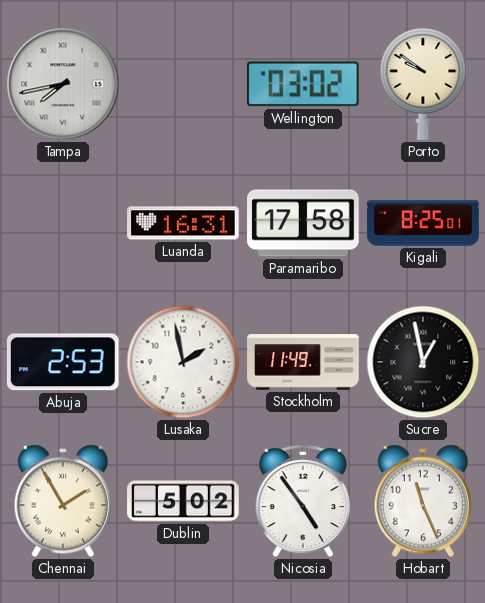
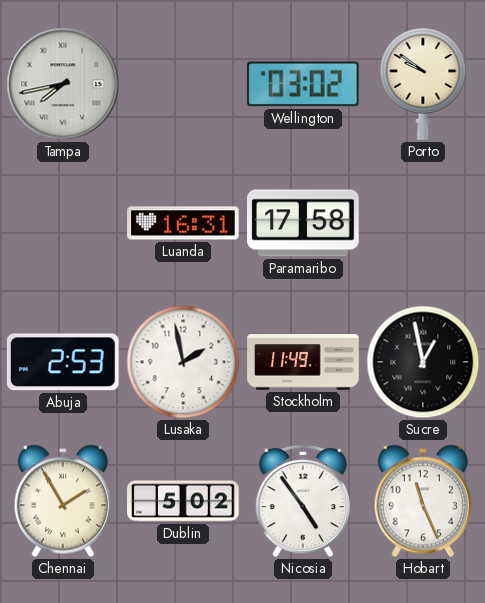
Kigali: 8:25 -> none (423, 223)
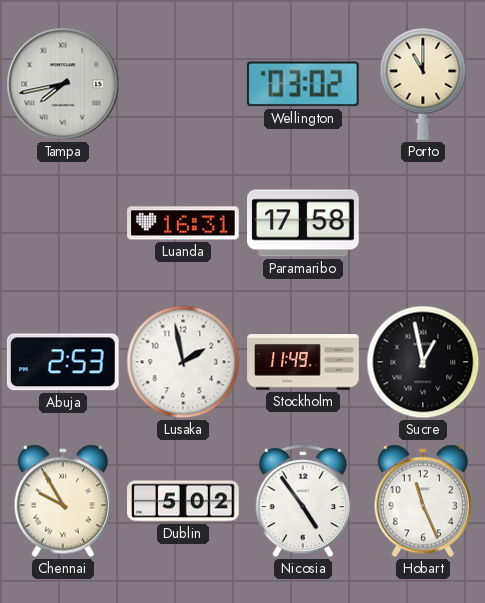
Porto: 9:51 -> 11:00 (423, 84)
Chennai: 1:55 -> 9:55 (63, 501)
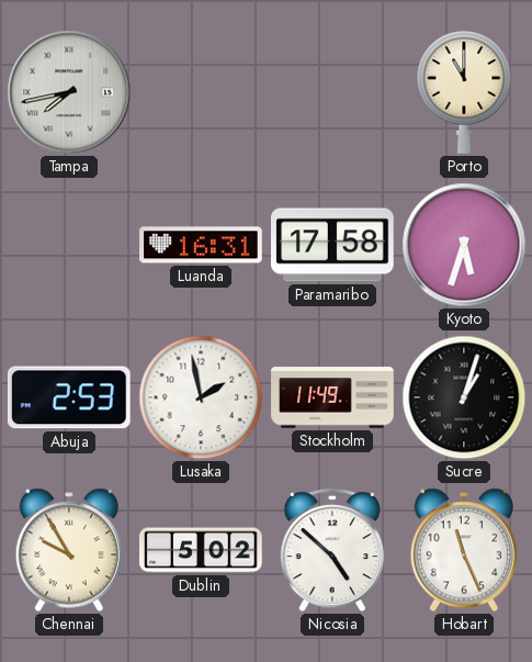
Wellington: 03:02 -> none (303, 84)
Kyoto: none -> 5:33 (464, 245)
Sucre: 12:58 -> 1:03 (464, 397)
Nicosia: 4:54 -> 4:52 (332, 550)
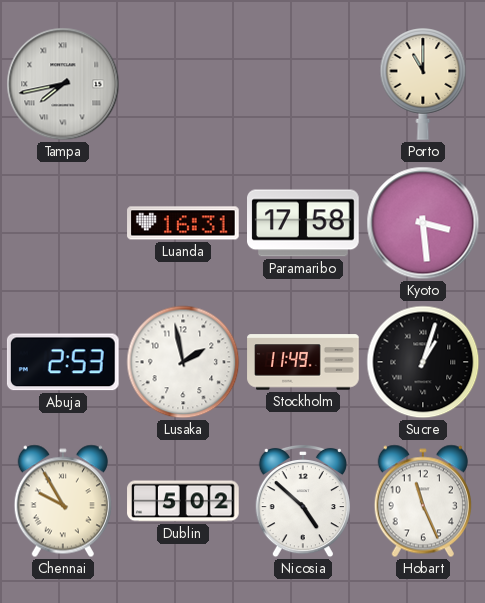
Kyoto: 5:33 -> 3:29 (423, 223)
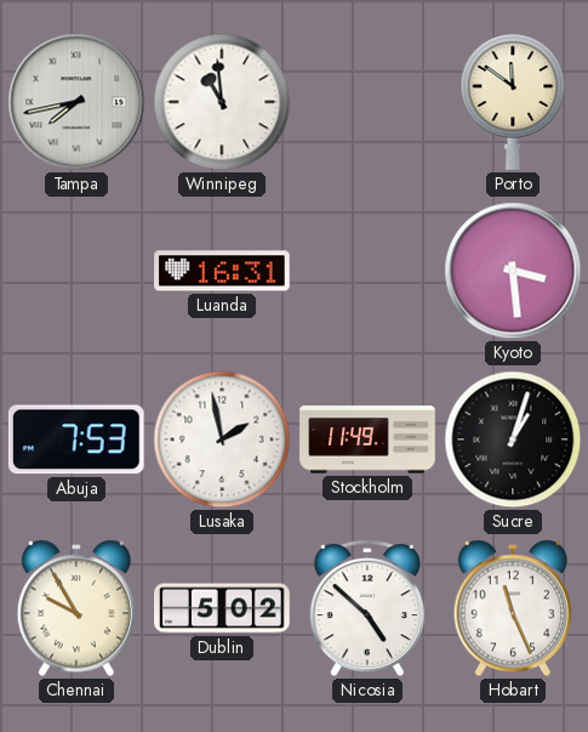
Winnipeg: none -> 10:59 (222, 102)
Porto: 11:00 -> 11:51 (513, 102)
Paramaribo: 17:58 -> none (304, 223)
Abuja: 2:53 -> 7:53 (76, 439)
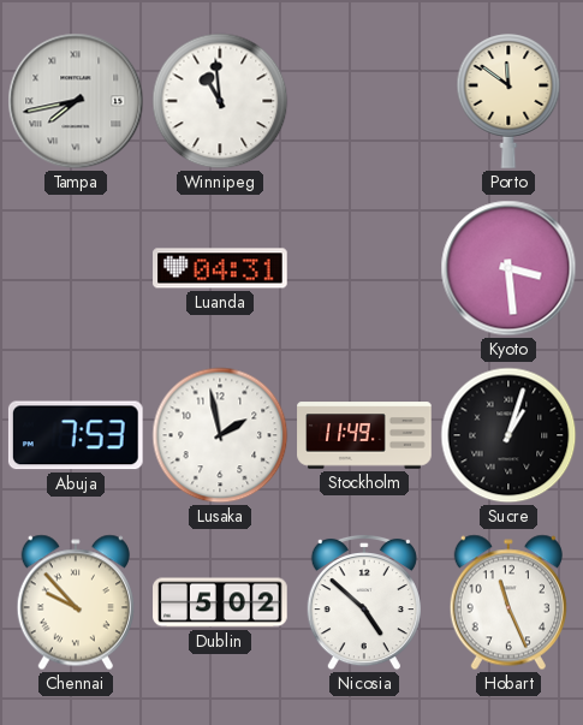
Luanda: 16:31 -> 04:31 (220, 268)
Chennai: 9:55 -> 9:53 (76, 602)
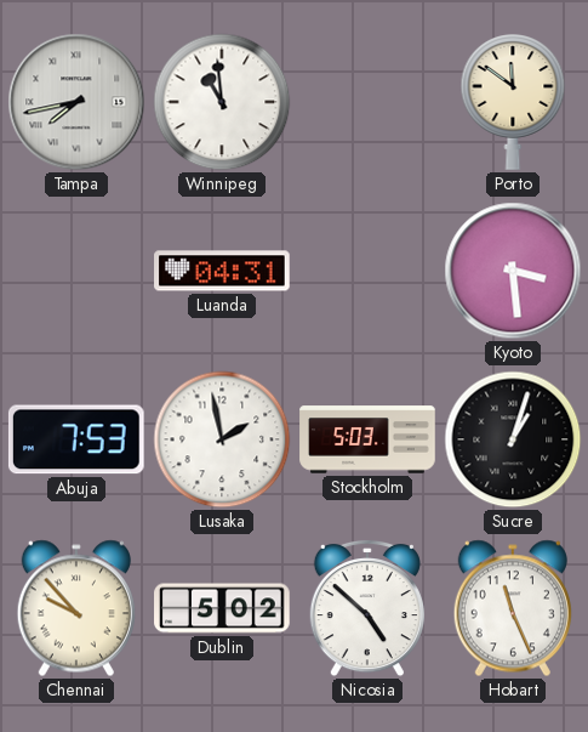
Stockholm: 11:49 -> 5:03 (367, 439)
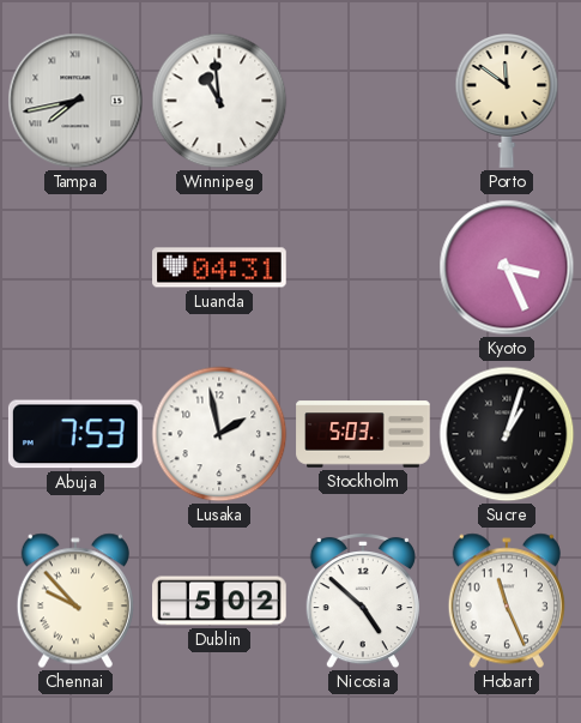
Kyoto: 3:29 -> 3:26 (507, 267)
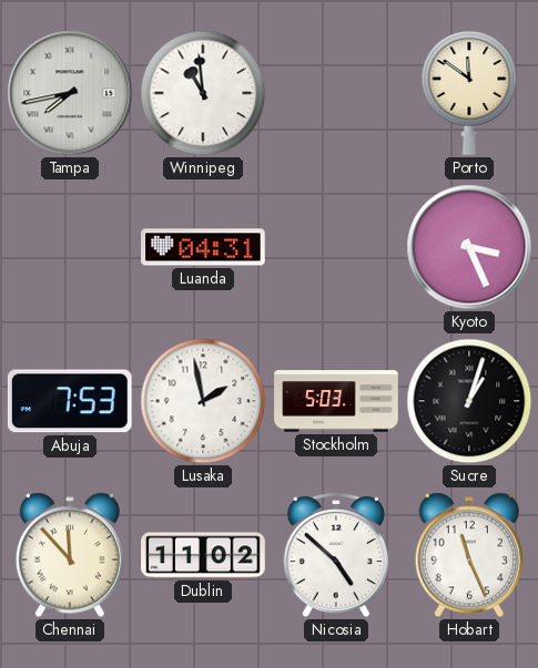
Chennai: 9:53 -> 11:53 (70, 555)
Dublin: 5:02 -> 11:02 (203, 555)
